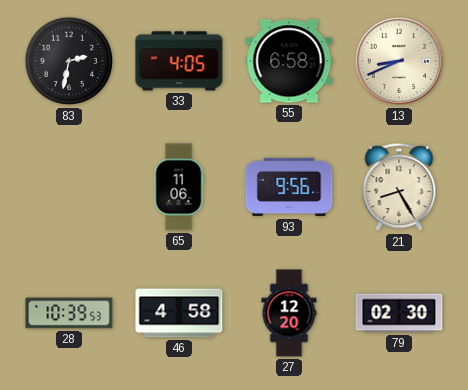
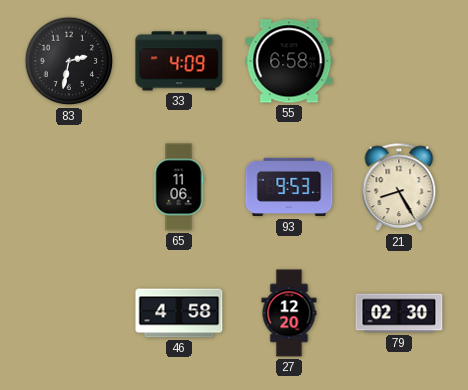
33: 4:05 -> 4:09 (179, 61)
13: 8:41 -> none (399, 61)
93: 9:56 -> 9:53 (289, 187)
28: 10:39 -> none (69, 313)
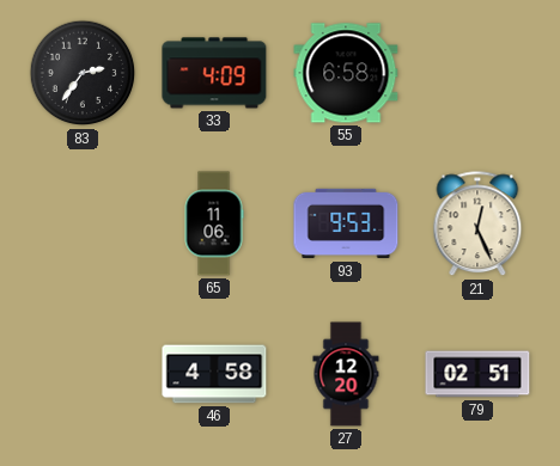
83: 2:32 -> 2:36 (83, 73)
21: 8:25 -> 12:26 (477, 225)
79: 02:30 -> 02:51 (477, 374)
